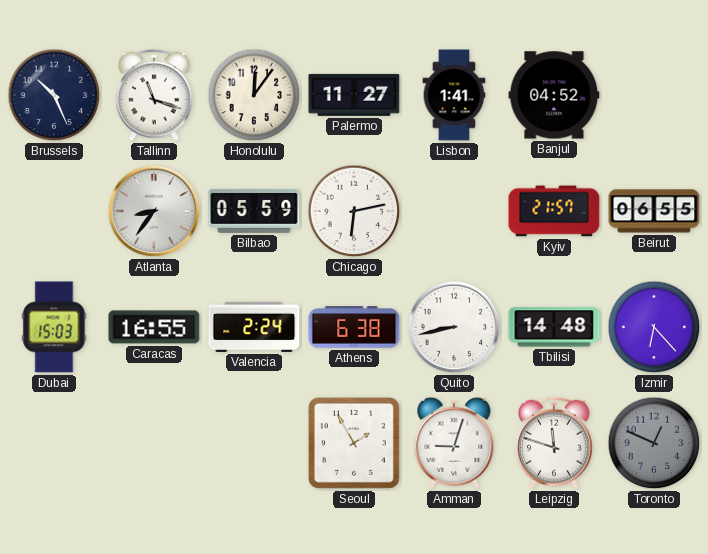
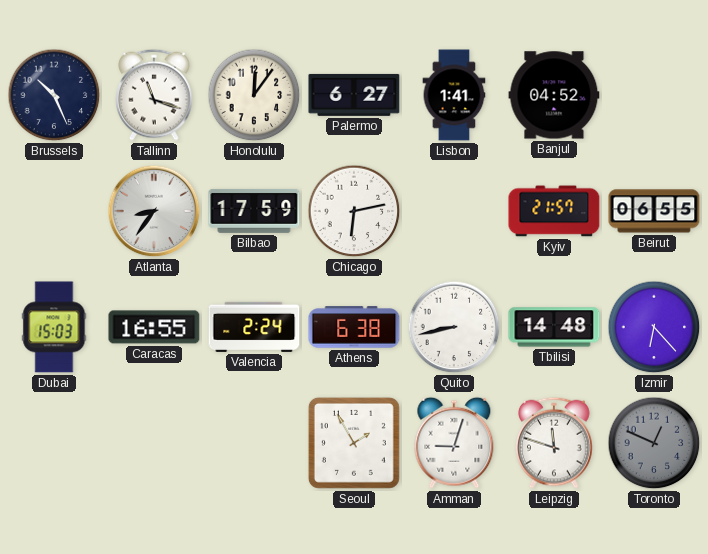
Palermo: 11:27 -> 6:27 (354, 95)
Bilbao: 05:59 -> 17:59 (254, 211)
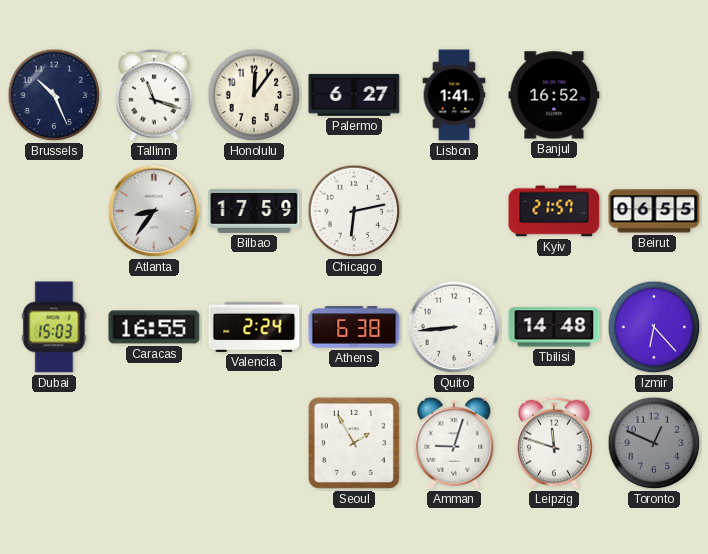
Banjul: 04:52 -> 16:52 (554, 95)
Quito: 8:43 -> 8:44 (454, 327)
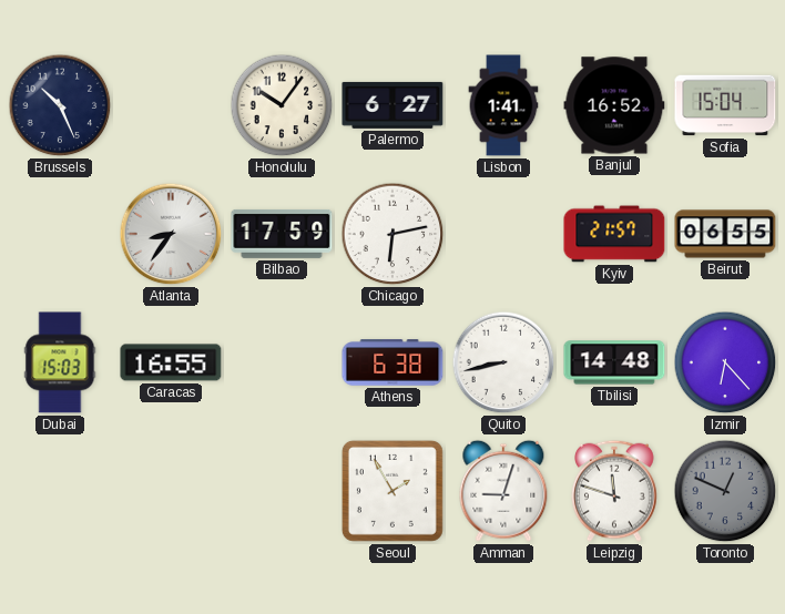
Tallinn: 11:18 -> none (155, 95)
Honolulu: 12:06 -> 10:06 (282, 105)
Sofia: none -> 15:04 (725, 105)
Valencia: 2:24 -> none (254, 327)
Quito: 8:44 -> 8:43 (503, 362)
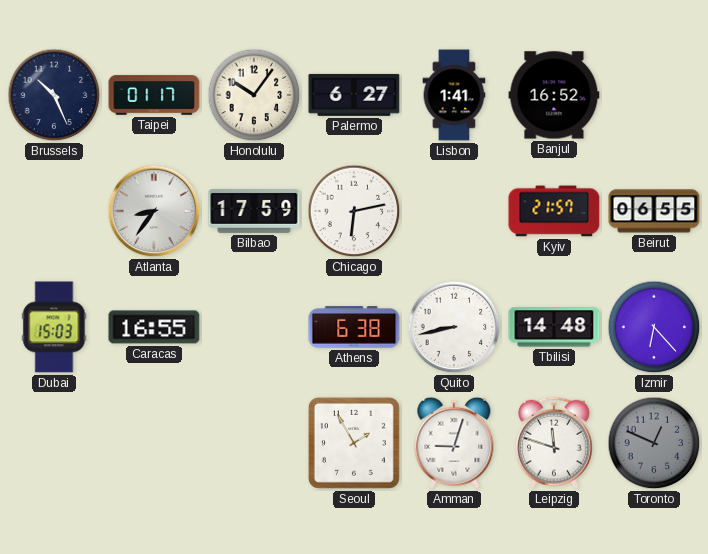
Taipei: none -> 01:17 (154, 95)
Sofia: 15:04 -> none (725, 105)
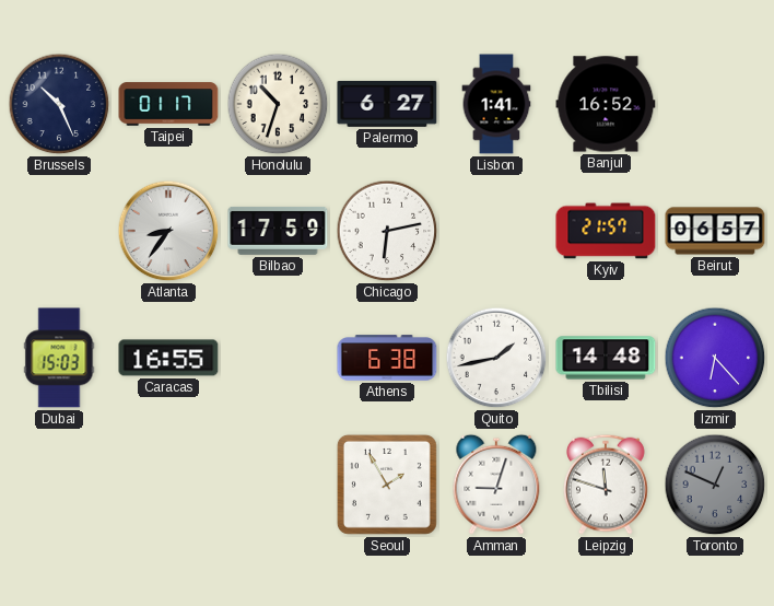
Honolulu: 10:06 -> 10:33 (278, 104)
Beirut: 06:55 -> 06:57 (715, 231)
Quito: 8:43 -> 1:43 (496, 358)
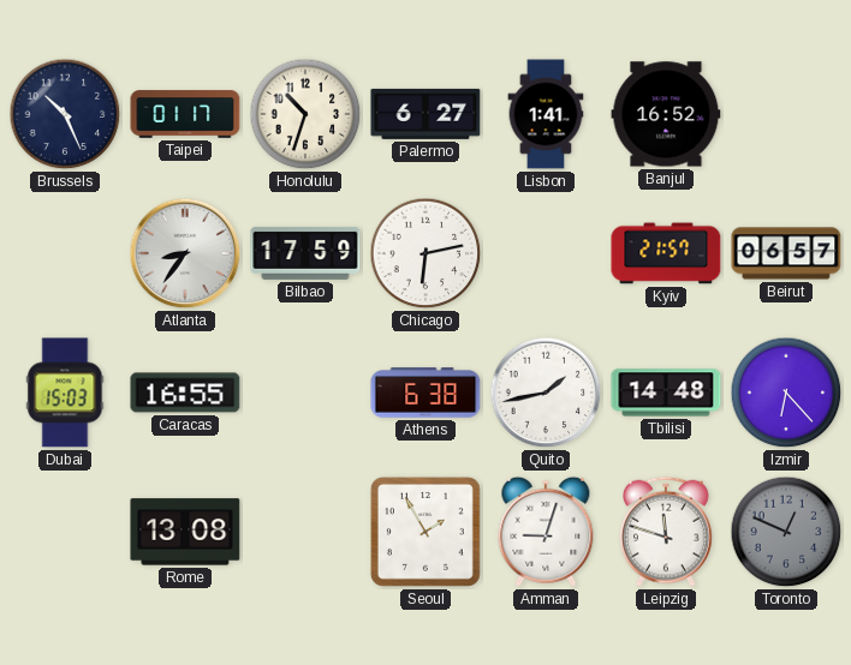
Rome: none -> 13:08 (185, 532)
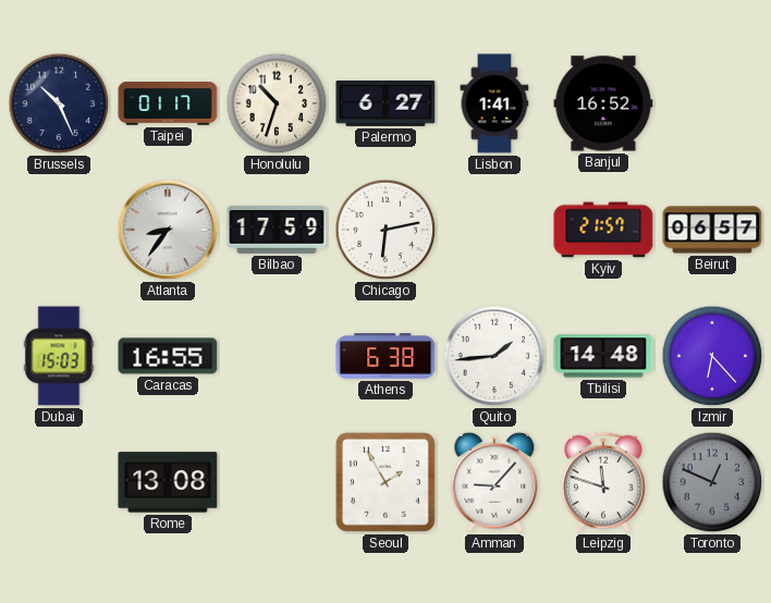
Quito: 1:43 -> 1:44 (494, 356)
Amman: 9:03 -> 9:07 (494, 482)
